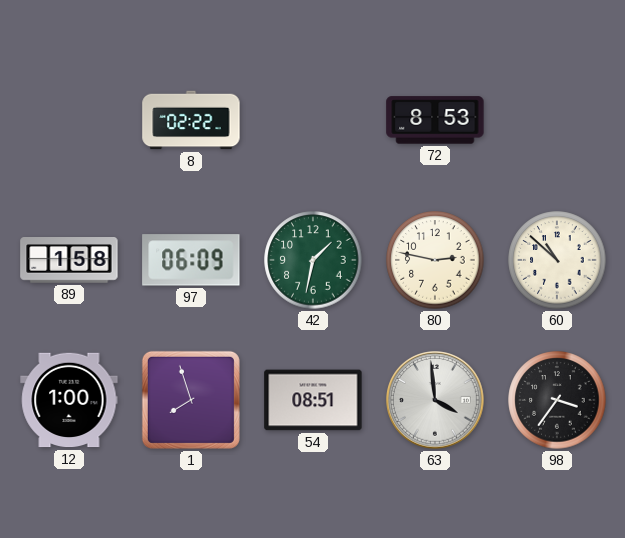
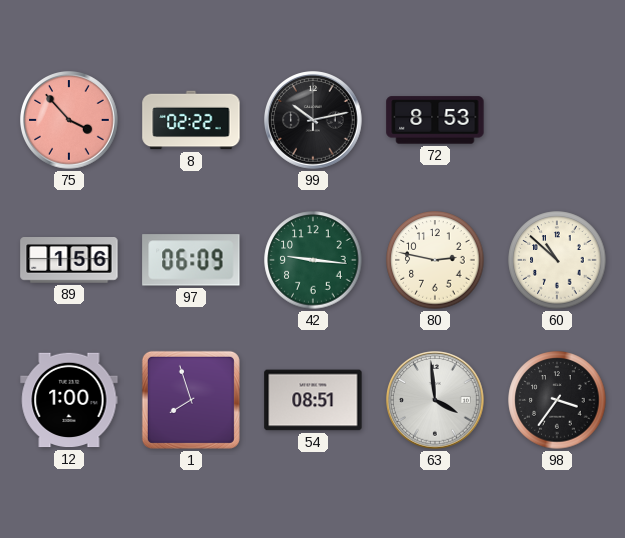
75: none -> 3:53 (69, 120)
99: none -> 10:13 (313, 120)
89: 1:58 -> 1:56 (69, 260)
42: 1:32 -> 9:16 (313, 260)
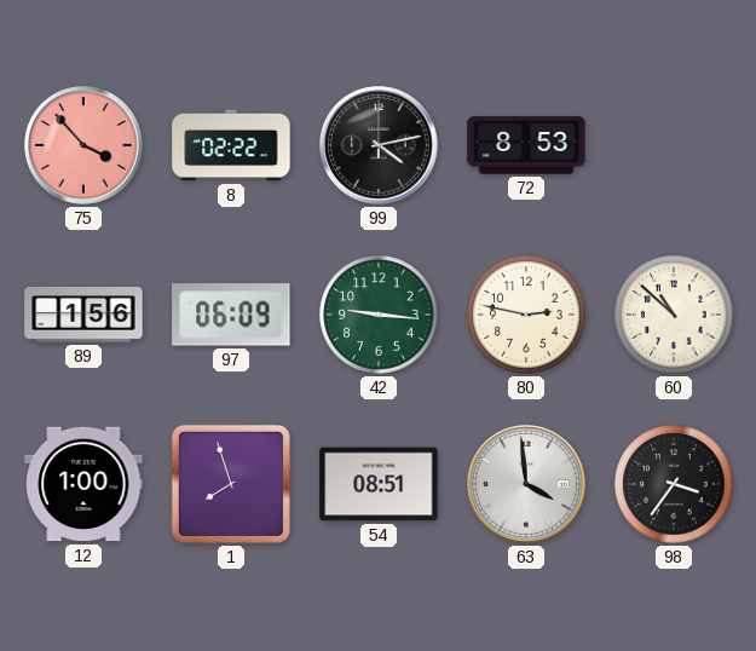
99: 10:13 -> 4:13 (379, 145)
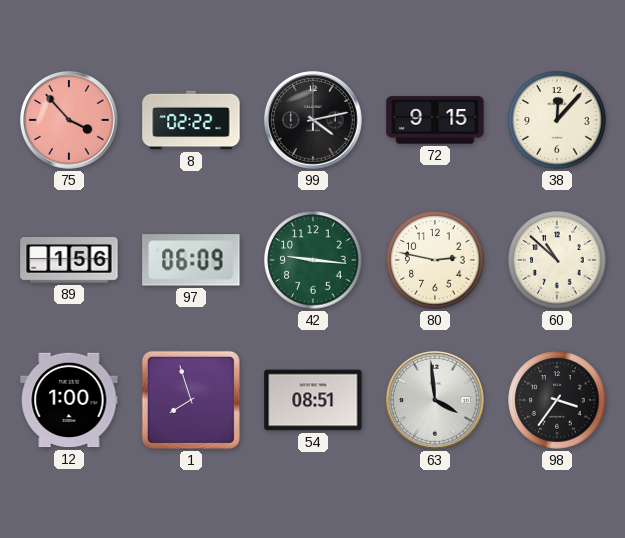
72: 8:53 -> 9:15 (435, 120)
38: none -> 12:07 (557, 120)
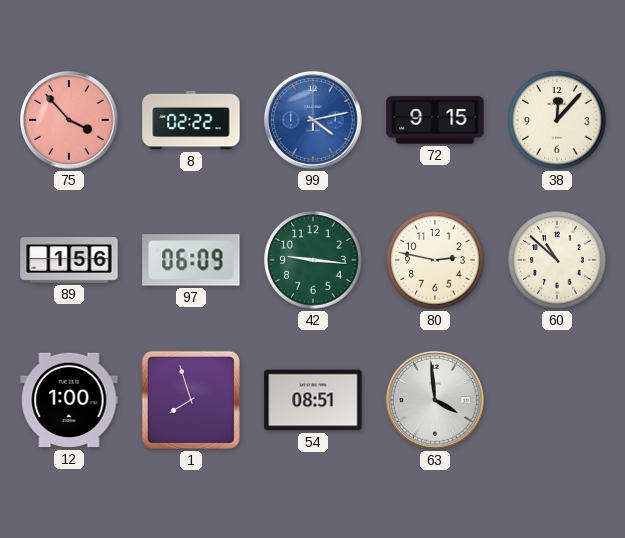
99 dial: black -> blue (313, 120)
98: 3:36 -> none (557, 400)
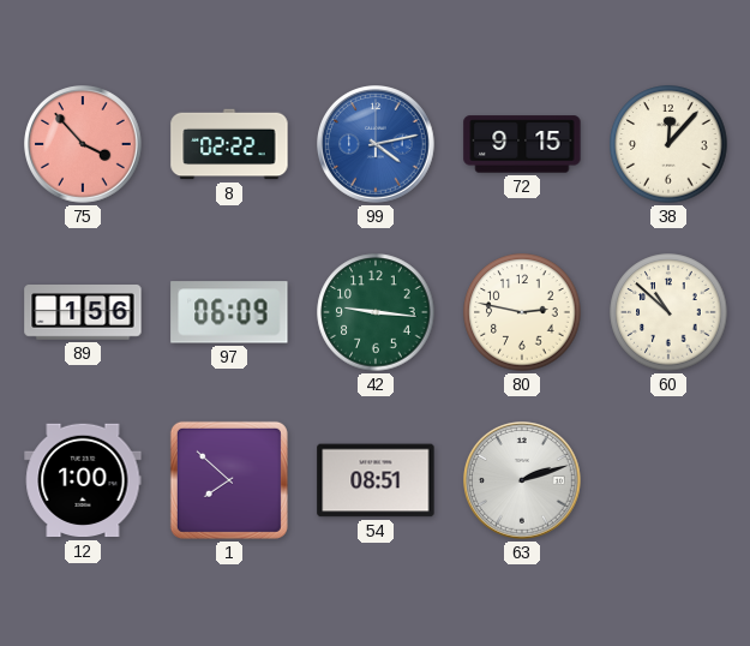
1: 7:57 -> 7:52 (229, 480)
63: 3:59 -> 2:12 (522, 480)
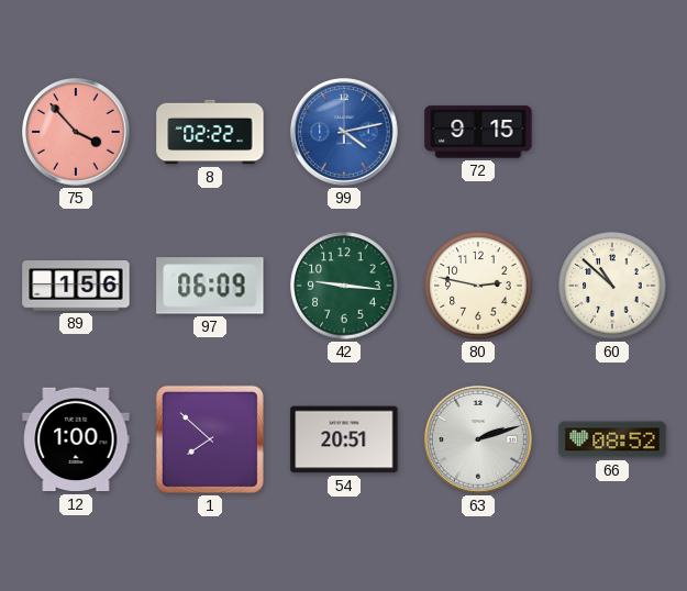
38: 12:07 -> none (668, 144)
54: 08:51 -> 20:51 (344, 439)
66: none -> 08:52 (612, 439)
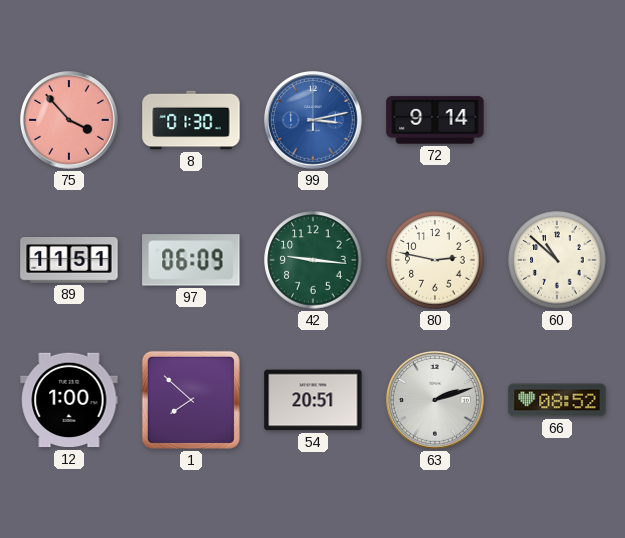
8: 02:22 -> 01:30 (191, 120)
99: 4:13 -> 3:13 (313, 120)
72: 9:15 -> 9:14 (435, 120)
89: 1:56 -> 11:51 (69, 260)
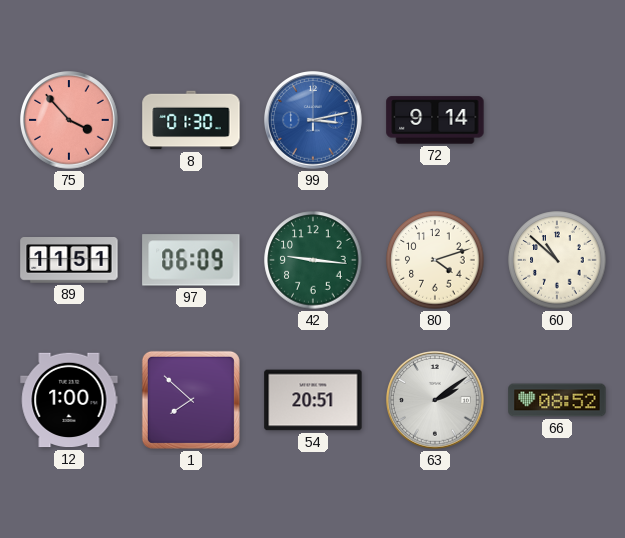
80: 2:47 -> 4:12 (435, 260)
63: 2:12 -> 2:09 (435, 400)
